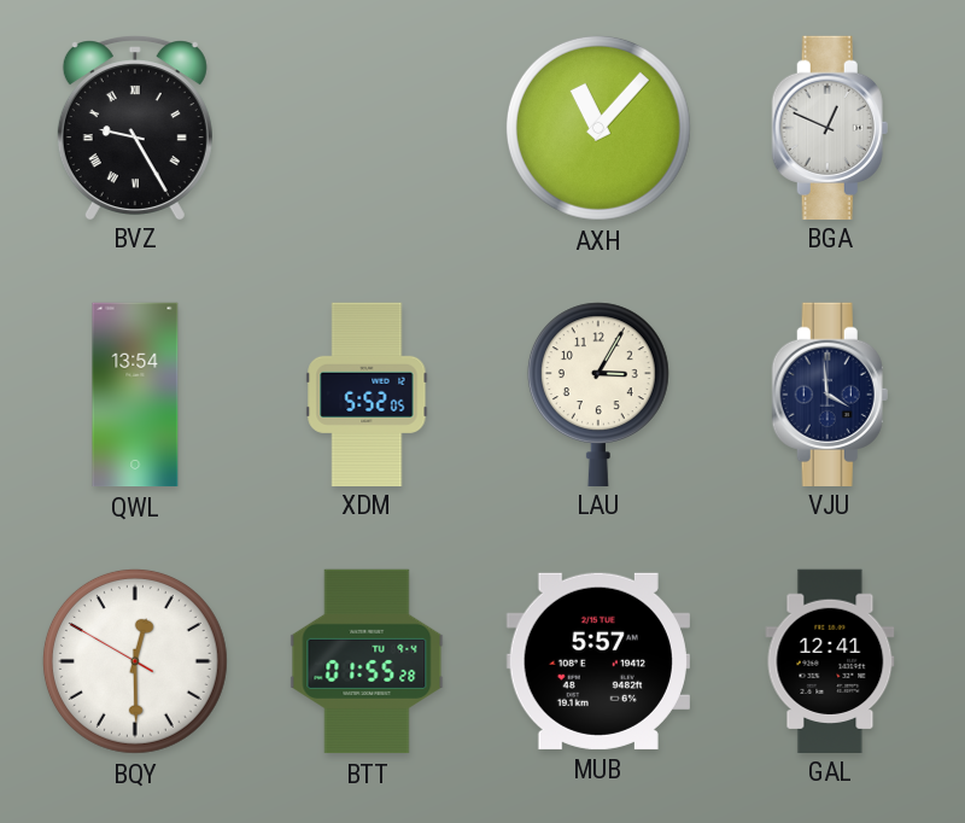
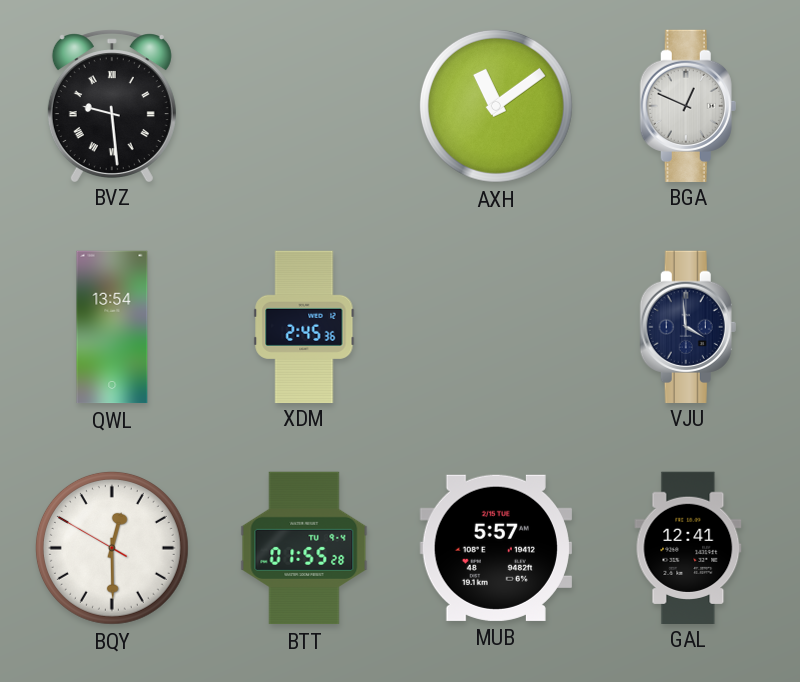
BVZ: 9:25 -> 9:29 (112, 105)
AXH: 11:07 -> 11:09 (496, 106)
XDM: 5:52 -> 2:45 (304, 326)
LAU: 3:05 -> none (598, 393)
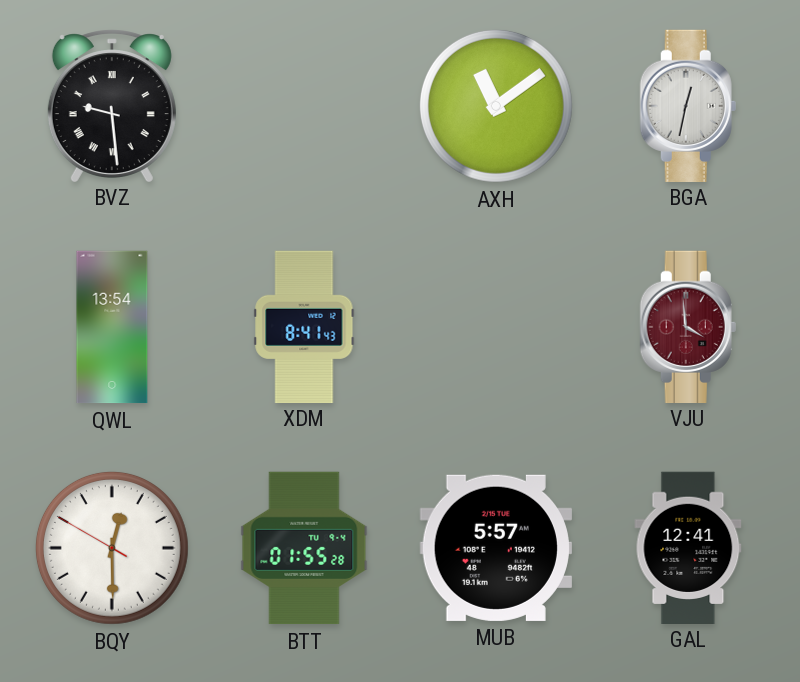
BGA: 12:49 -> 12:32 (688, 105)
XDM: 2:45 -> 8:41 (304, 326)
VJU dial: navy -> burgundy (688, 326)
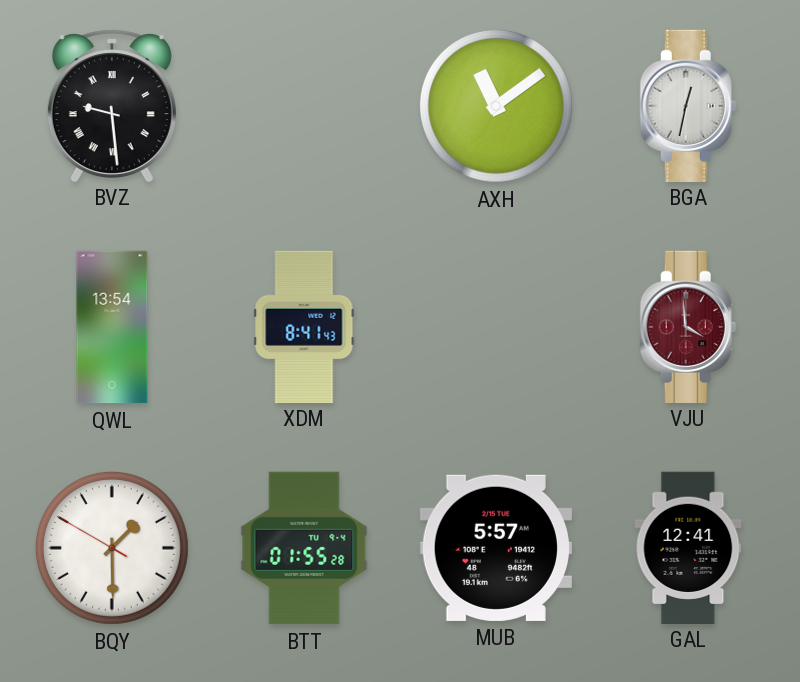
BQY: 12:29 -> 1:29 (112, 548)
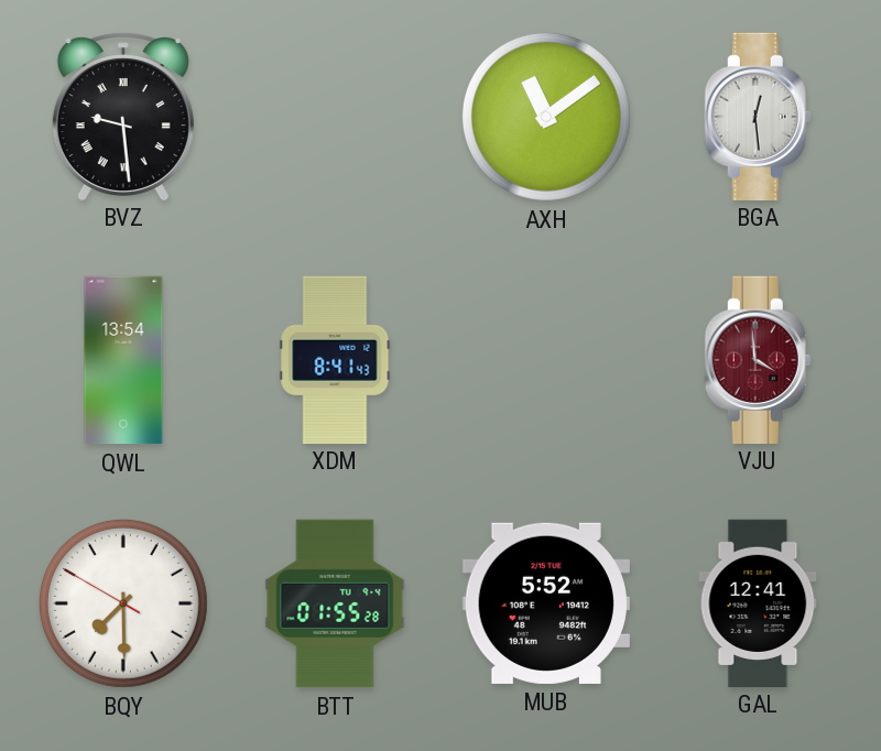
BGA: 12:32 -> 12:29 (758, 116)
BQY: 1:29 -> 7:29 (123, 603)
MUB: 5:57 -> 5:52 (546, 603)
